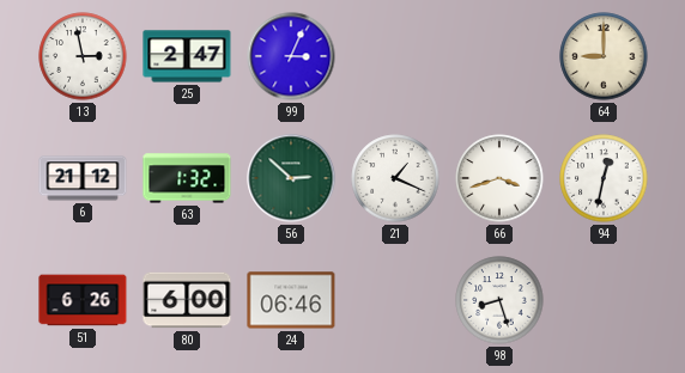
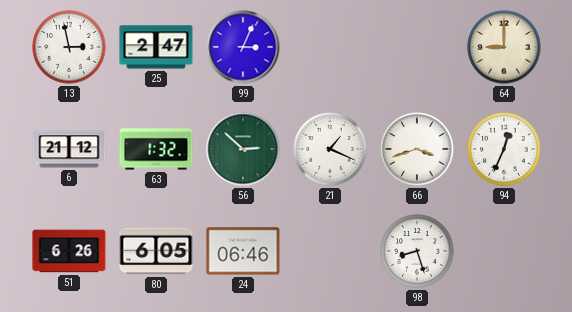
94: 12:32 -> 12:34 (504, 149)
80: 6:00 -> 6:05 (156, 251)
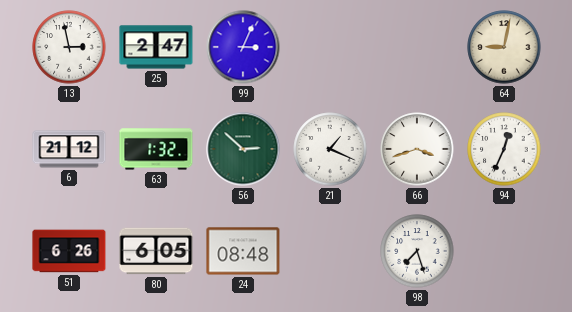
64: 9:00 -> 9:02 (504, 47)
24: 06:46 -> 08:48 (243, 251)
98: 8:27 -> 7:27 (417, 251)
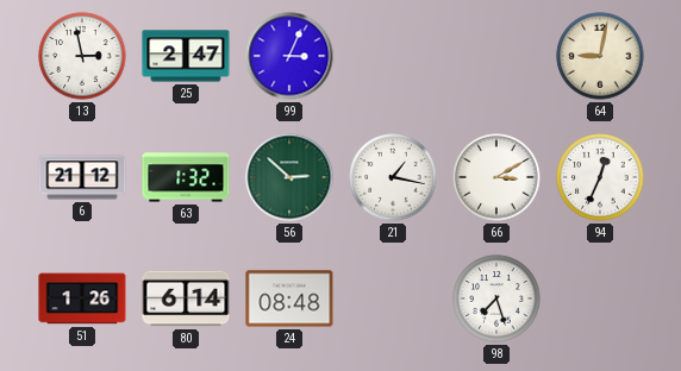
21: 1:19 -> 1:17 (393, 177)
66: 3:42 -> 3:10 (496, 177)
51: 6:26 -> 1:26 (82, 298)
80: 6:05 -> 6:14 (186, 298)
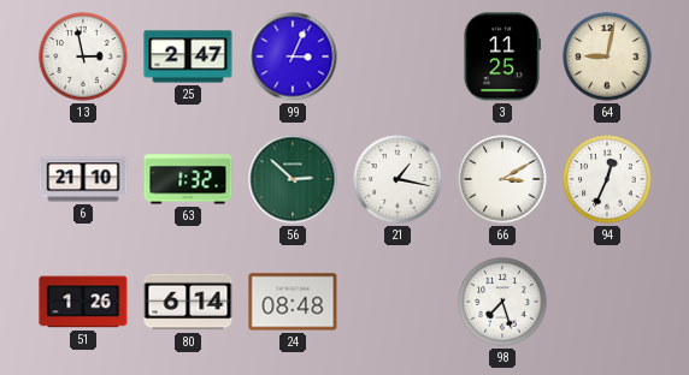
3: none -> 11:25 (502, 56)
6: 21:12 -> 21:10 (83, 179)
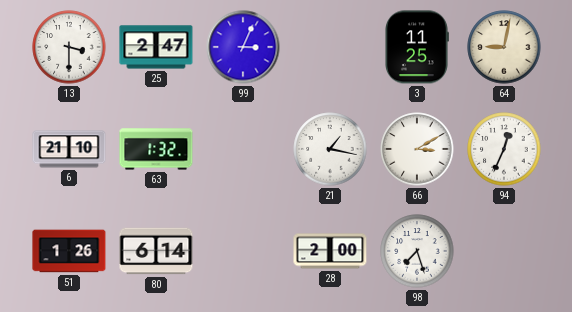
13: 2:58 -> 3:30 (69, 47)
56: 2:52 -> none (293, 179)
24: 08:48 -> none (293, 302)
28: none -> 2:00 (330, 251)
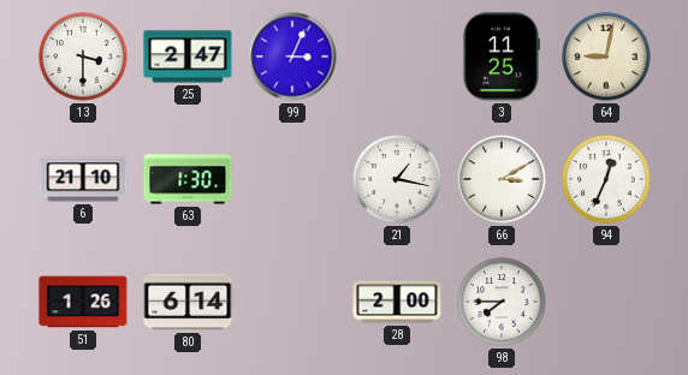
63: 1:32 -> 1:30 (188, 179)
98: 7:27 -> 7:45 (502, 302)
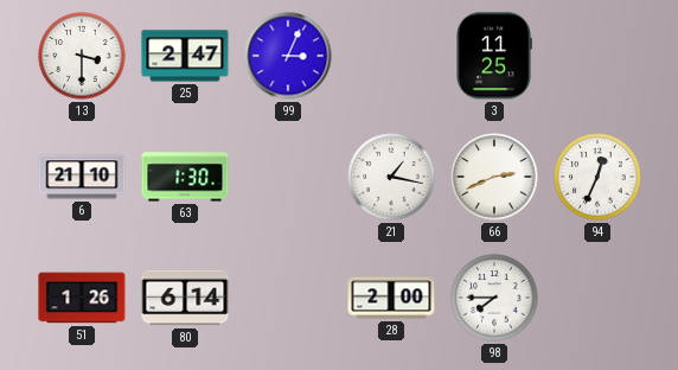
64: 9:02 -> none (606, 56)
66: 3:10 -> 2:41 (494, 177)
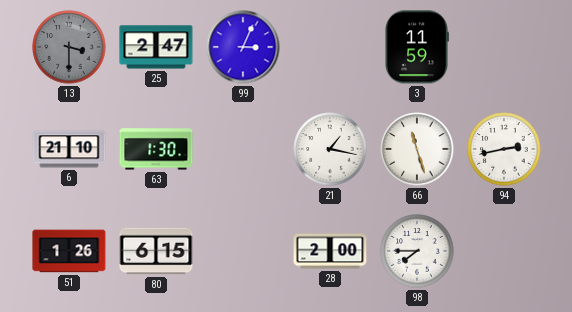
13 dial: white -> grey (69, 47)
3: 11:25 -> 11:59 (417, 47)
66: 2:41 -> 11:27 (417, 149)
94: 12:34 -> 2:43 (504, 149)
80: 6:14 -> 6:15 (156, 251)
